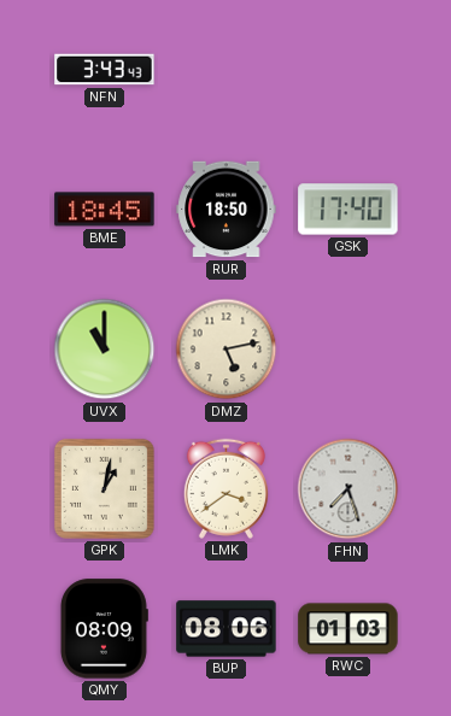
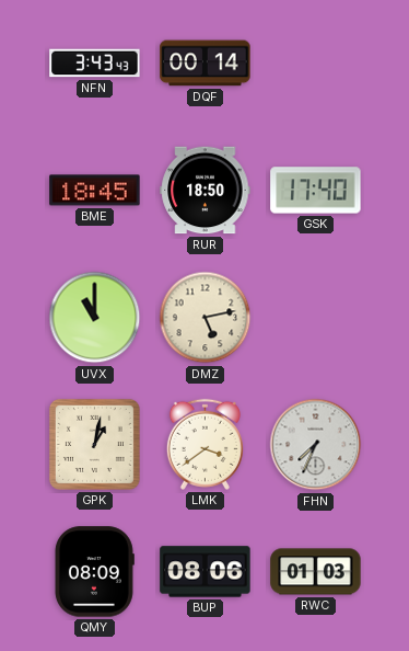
DQF: none -> 00:14 (206, 64)
FHN: 7:27 -> 7:34 (316, 445)
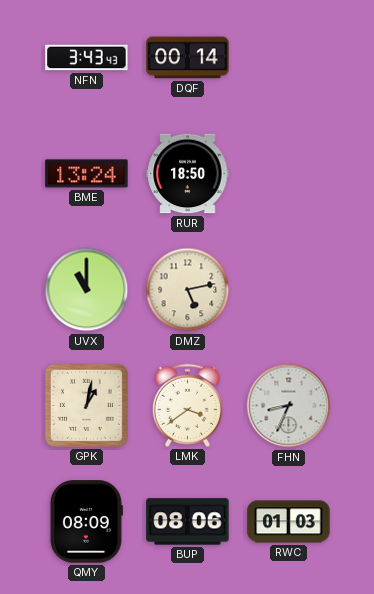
BME: 18:45 -> 13:24 (87, 174)
GSK: 17:40 -> none (316, 191)
FHN: 7:34 -> 8:34 (289, 406)
